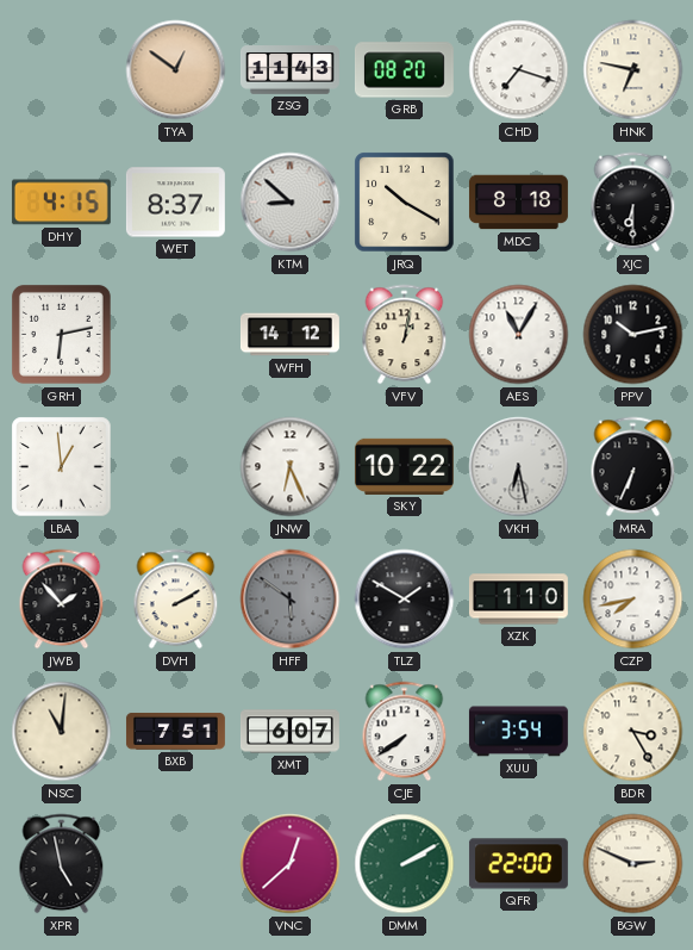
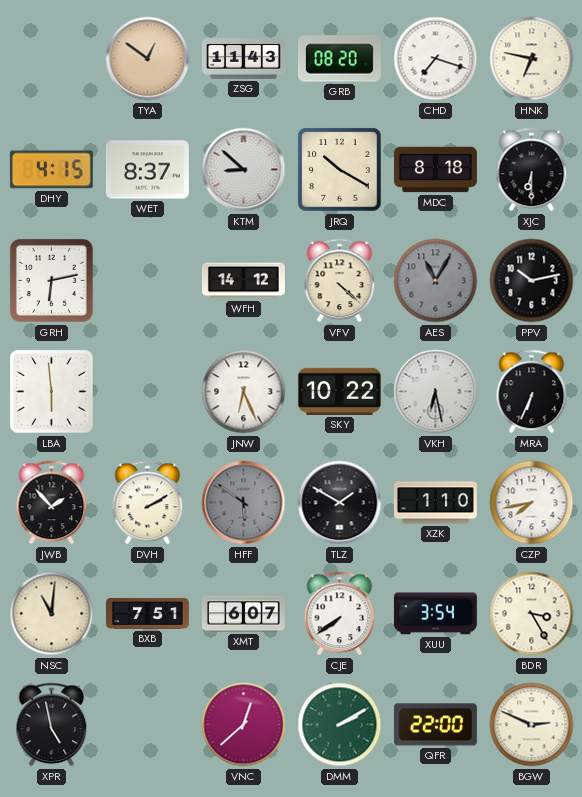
VFV: 1:02 -> 4:22 (340, 281)
AES dial: white -> grey (436, 281)
LBA: 12:59 -> 5:59 (52, 392)
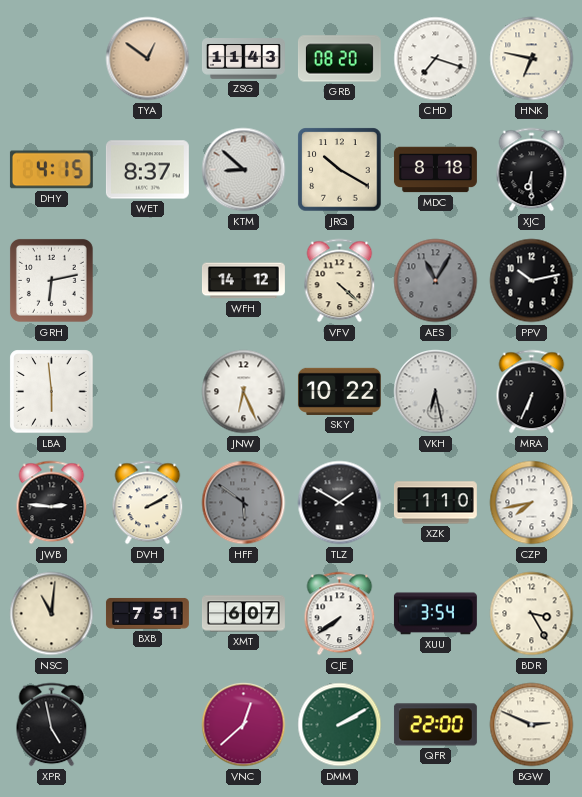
JWB: 1:53 -> 2:46 (52, 503)
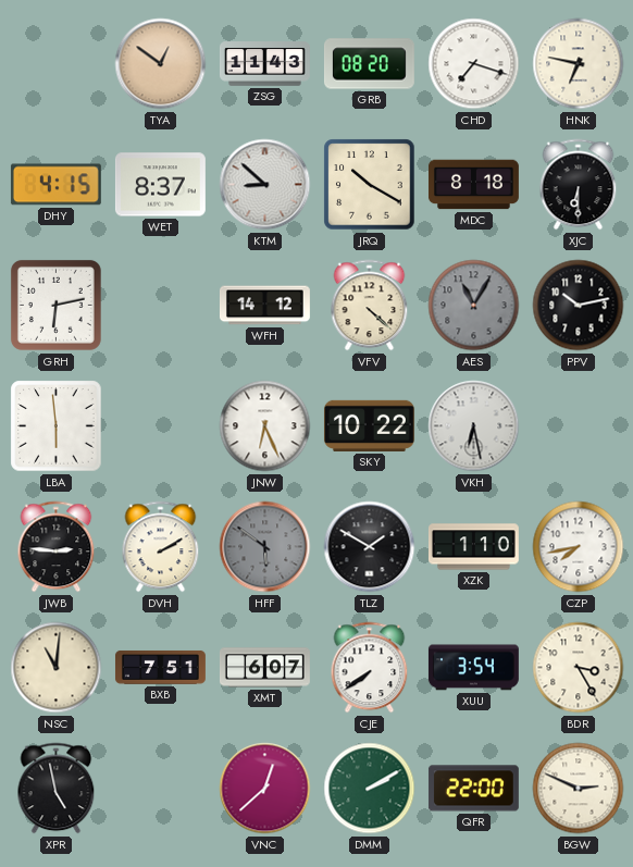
MRA: 6:34 -> none (532, 392)
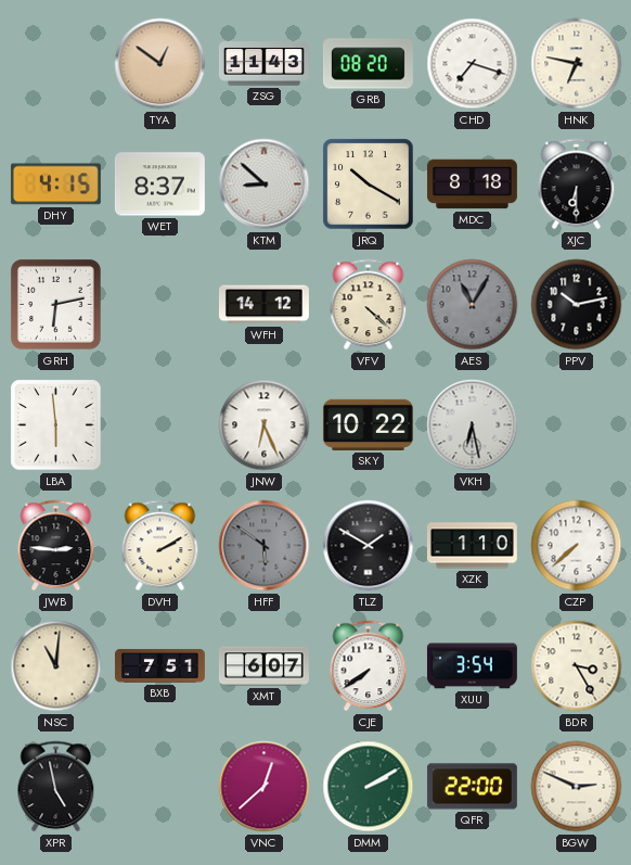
CZP: 7:43 -> 7:38 (577, 546)
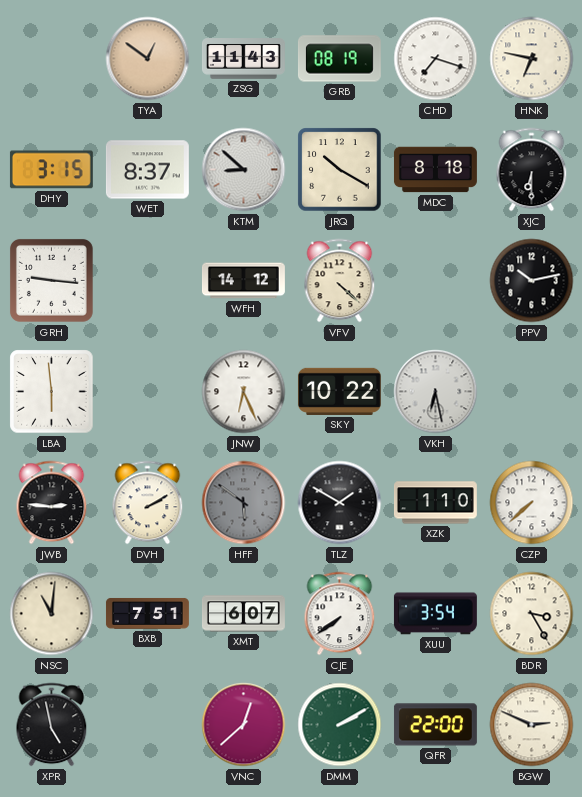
GRB: 08:20 -> 08:19 (339, 59)
DHY: 4:15 -> 3:15 (51, 170)
GRH: 6:13 -> 9:16 (51, 280)
AES: 11:05 -> none (473, 305)
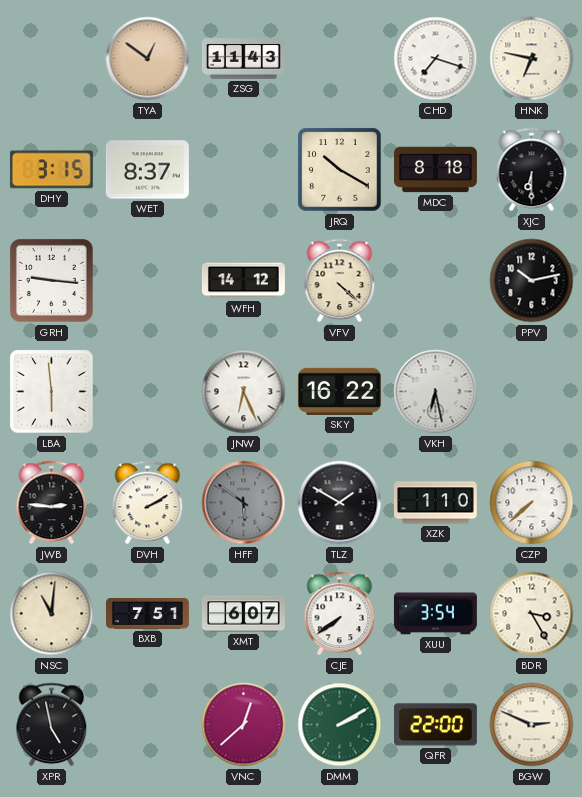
GRB: 08:19 -> none (339, 59)
KTM: 8:52 -> none (244, 170)
SKY: 10:22 -> 16:22 (339, 391)
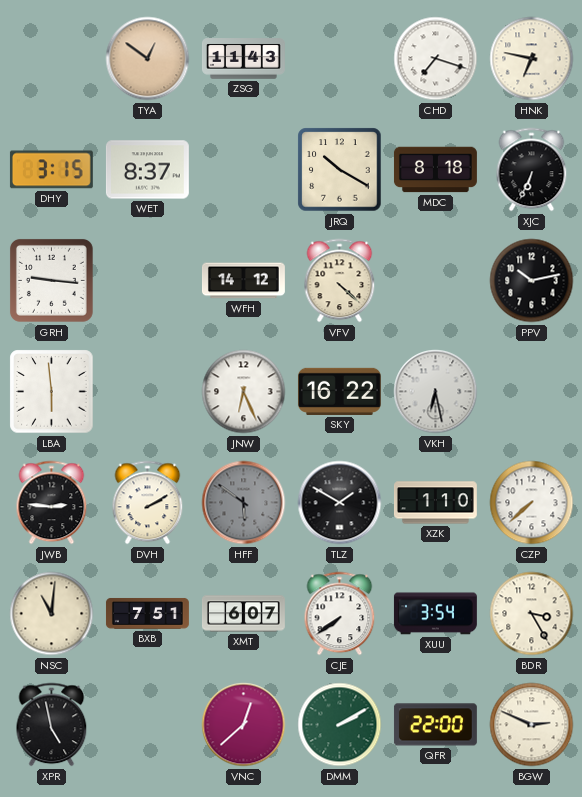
XJC: 6:30 -> 6:34 (532, 170)
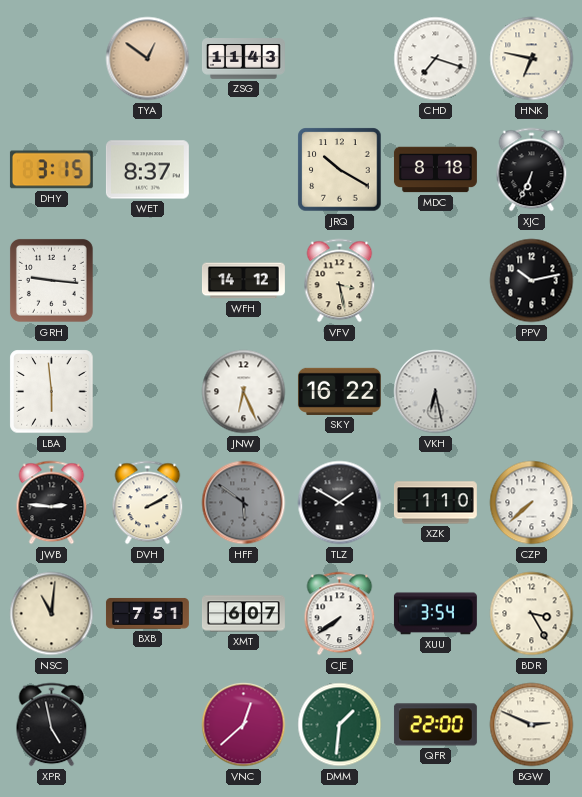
VFV: 4:22 -> 3:28 (340, 281)
DMM: 2:10 -> 1:31 (340, 725)
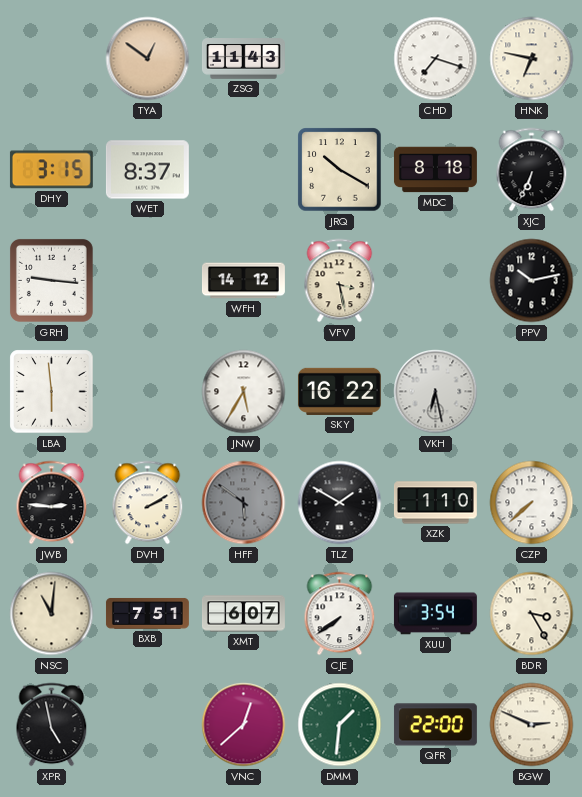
JNW: 6:26 -> 5:35 (244, 392)
